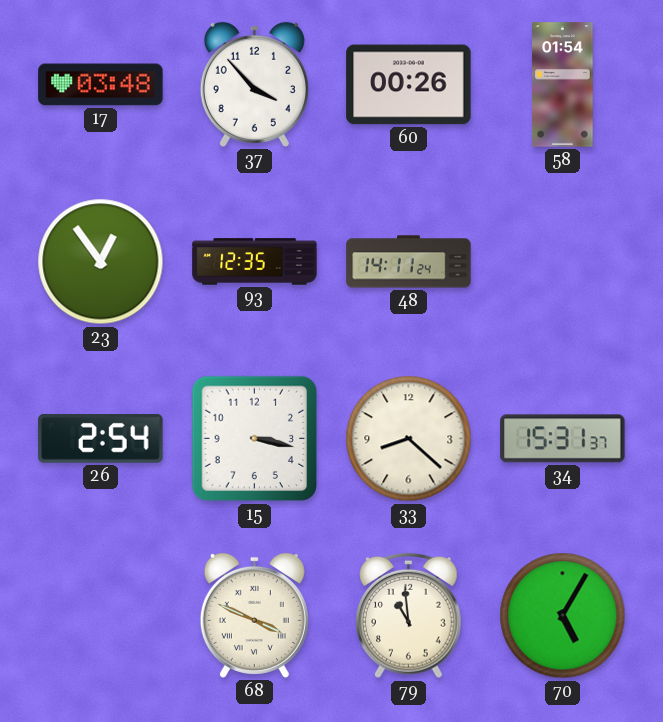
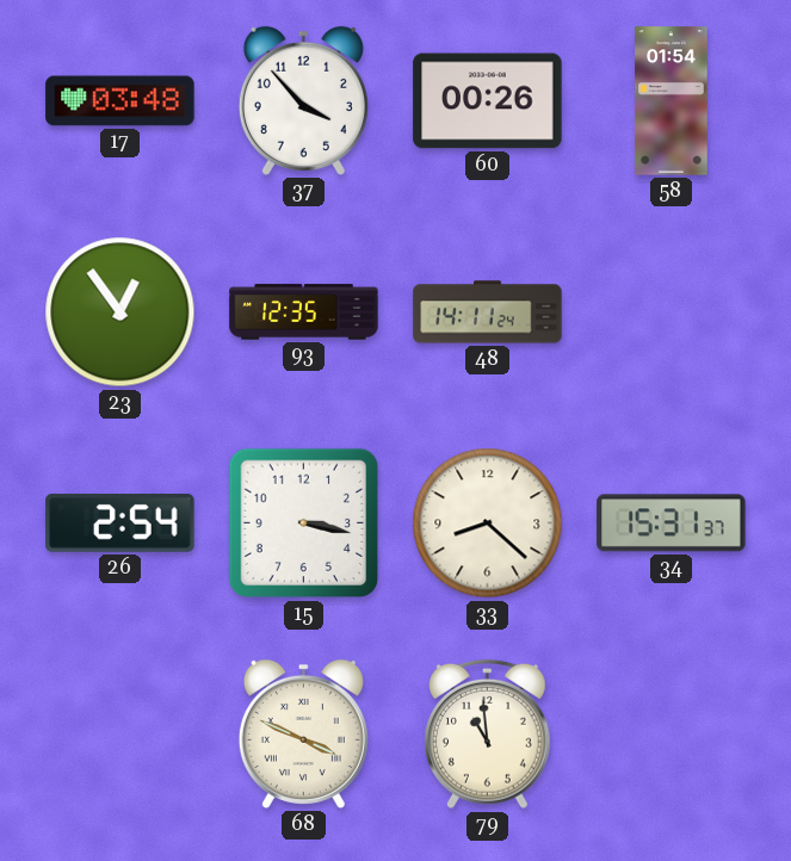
70: 5:05 -> none (563, 616)
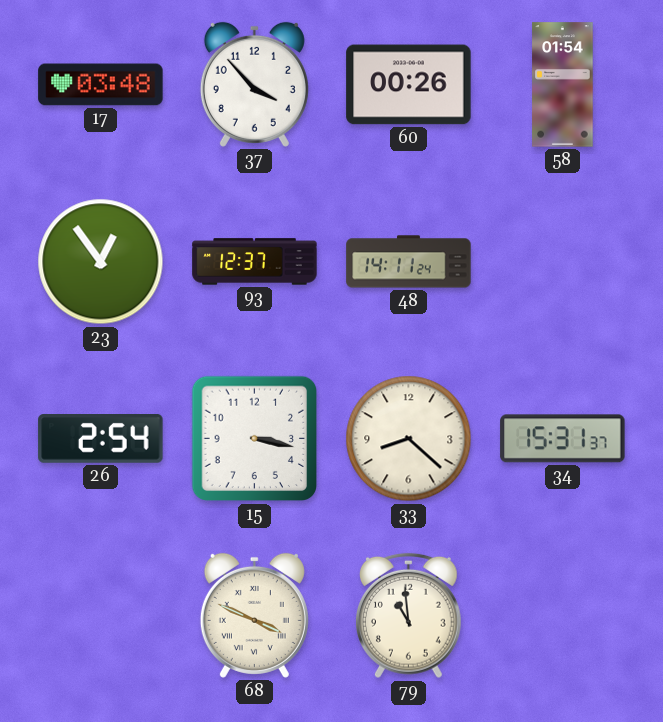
93: 12:35 -> 12:37 (255, 262)
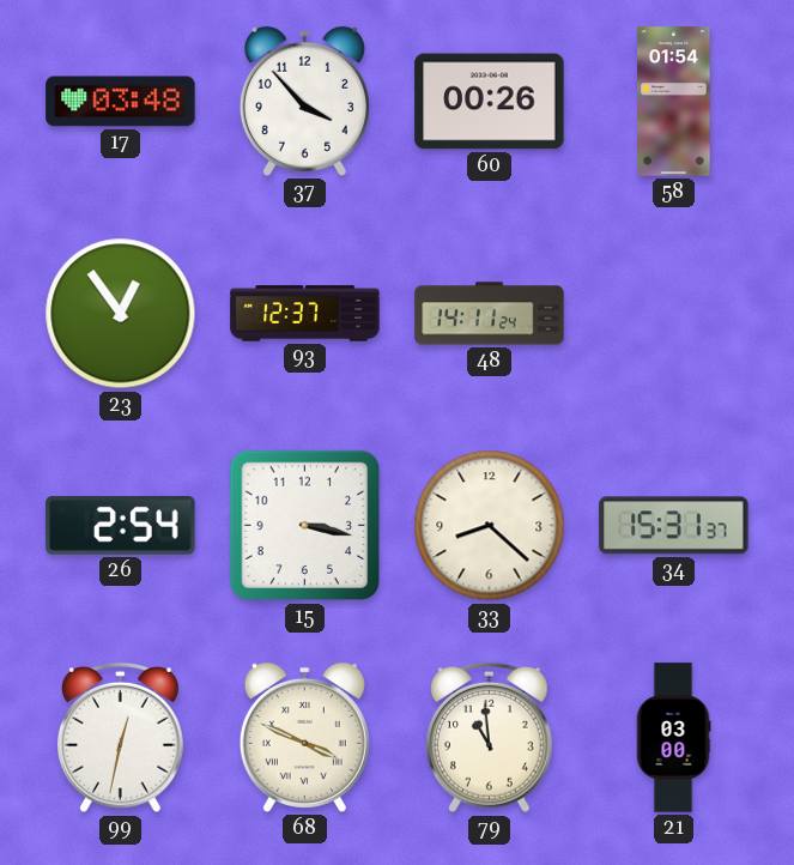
99: none -> 12:32 (121, 738)
21: none -> 03:00 (673, 738)
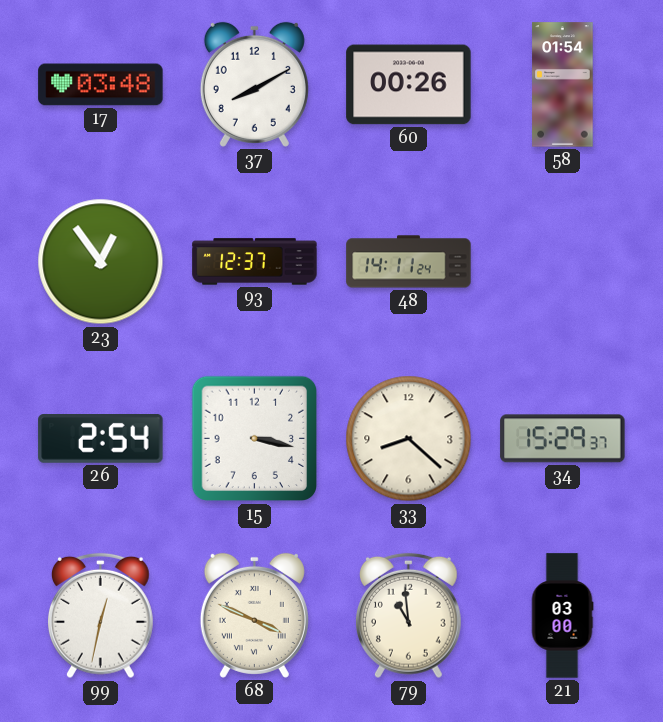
37: 3:53 -> 8:10 (254, 84)
34: 15:31 -> 15:29 (563, 439)
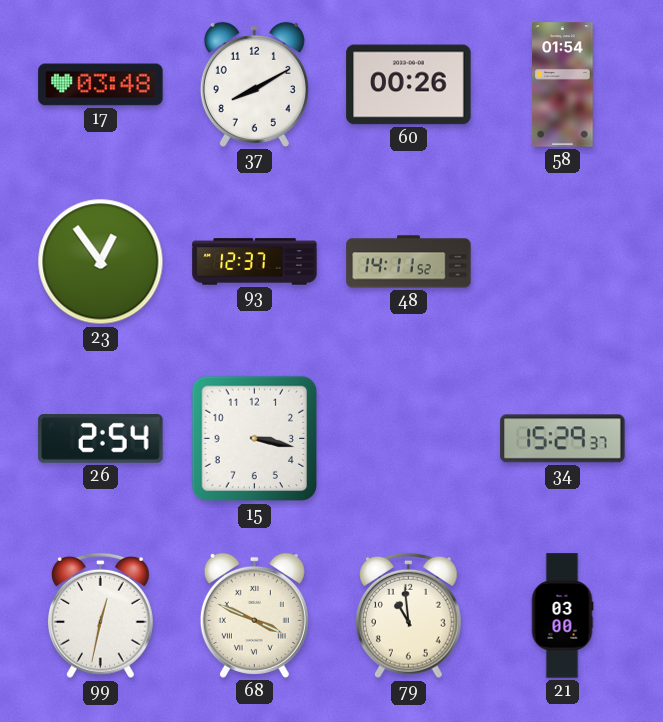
48: 14:11:24 -> 14:11:52 (409, 262)
33: 8:22 -> none (409, 439)
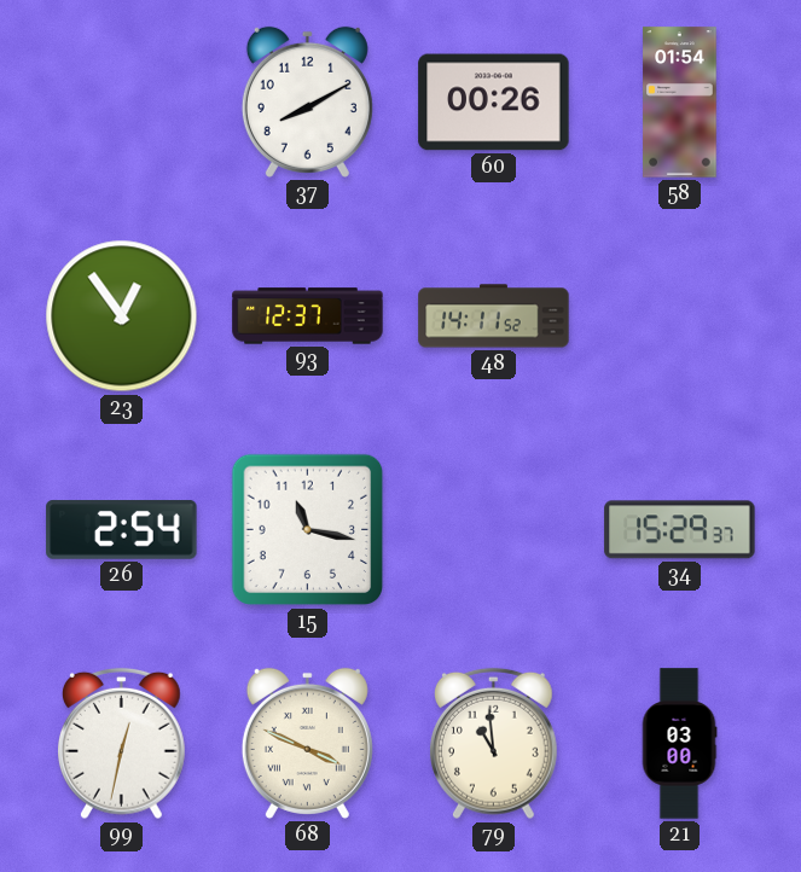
17: 03:48 -> none (101, 85)
15: 3:17 -> 11:17 (308, 530)
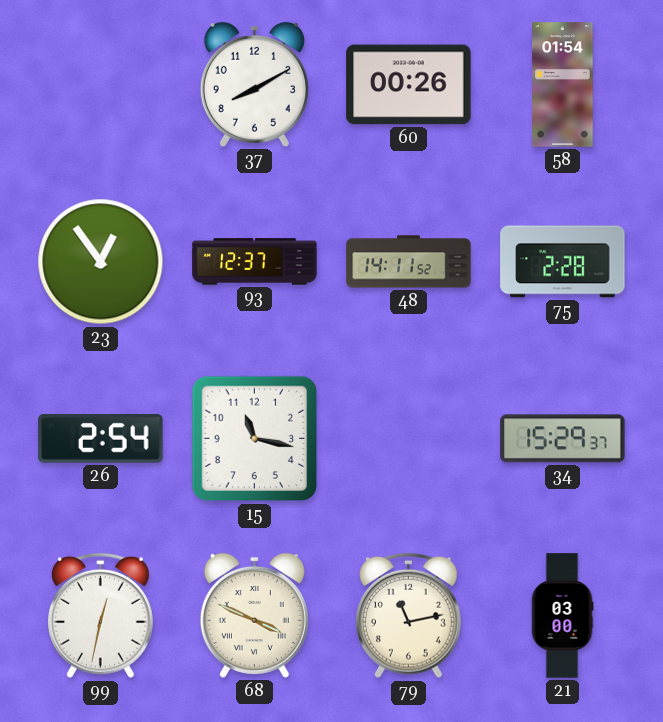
75: none -> 2:28 (563, 262)
79: 10:59 -> 11:13 (409, 616)
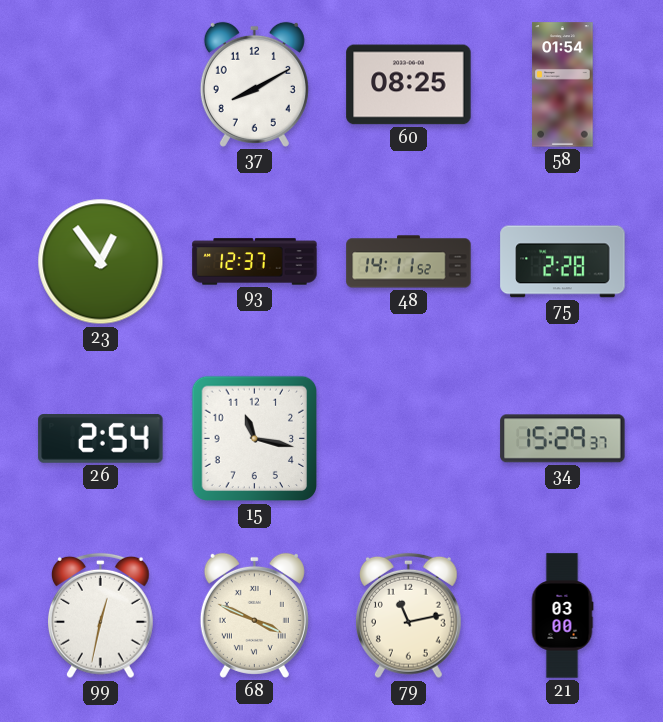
60: 00:26 -> 08:25 (409, 85)
